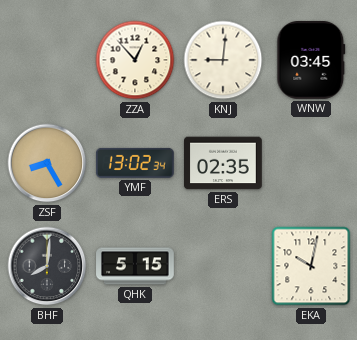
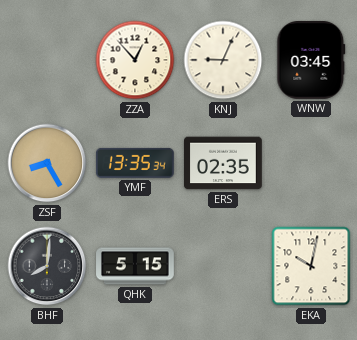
KNJ: 9:01 -> 9:04 (223, 60)
YMF: 13:02 -> 13:35 (135, 163)
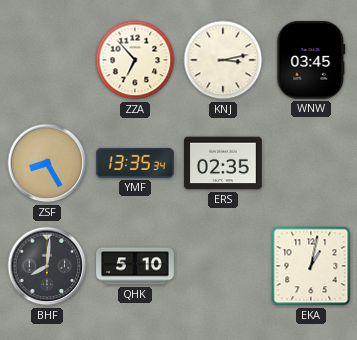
ZZA: 12:53 -> 6:53 (135, 60)
KNJ: 9:04 -> 3:13 (223, 60)
QHK: 5:15 -> 5:10 (135, 266)
EKA: 10:02 -> 1:02 (311, 266)
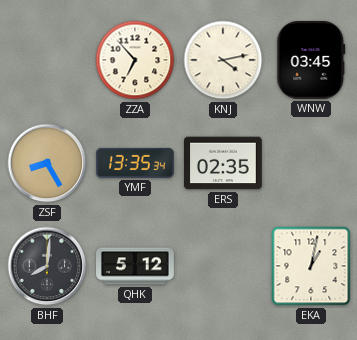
KNJ: 3:13 -> 4:13 (223, 60)
QHK: 5:10 -> 5:12 (135, 266)
